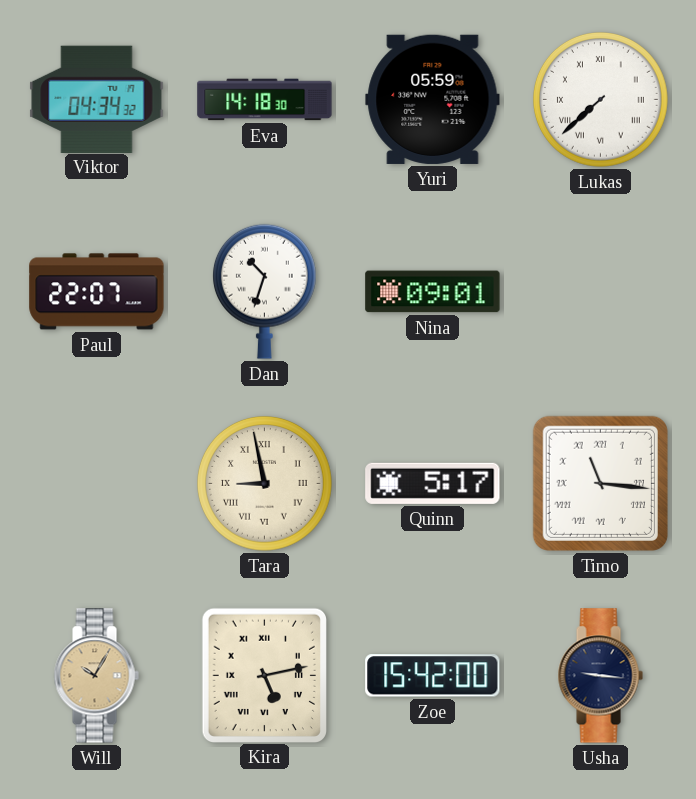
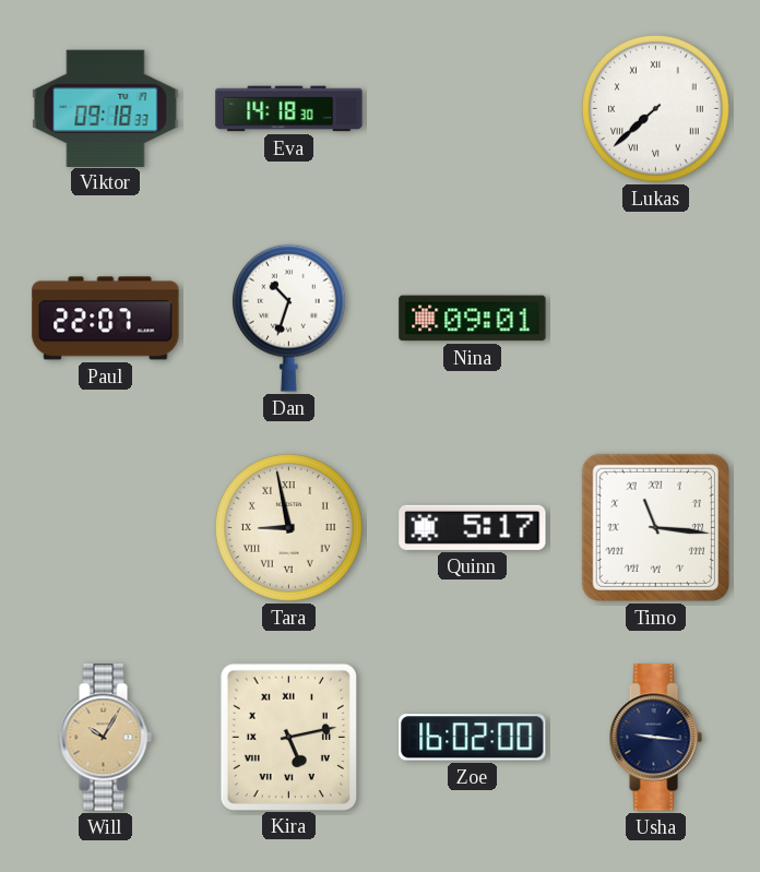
Viktor: 04:34 -> 09:18 (106, 108)
Yuri: 05:59 -> none (433, 99)
Zoe: 15:42 -> 16:02 (473, 738)
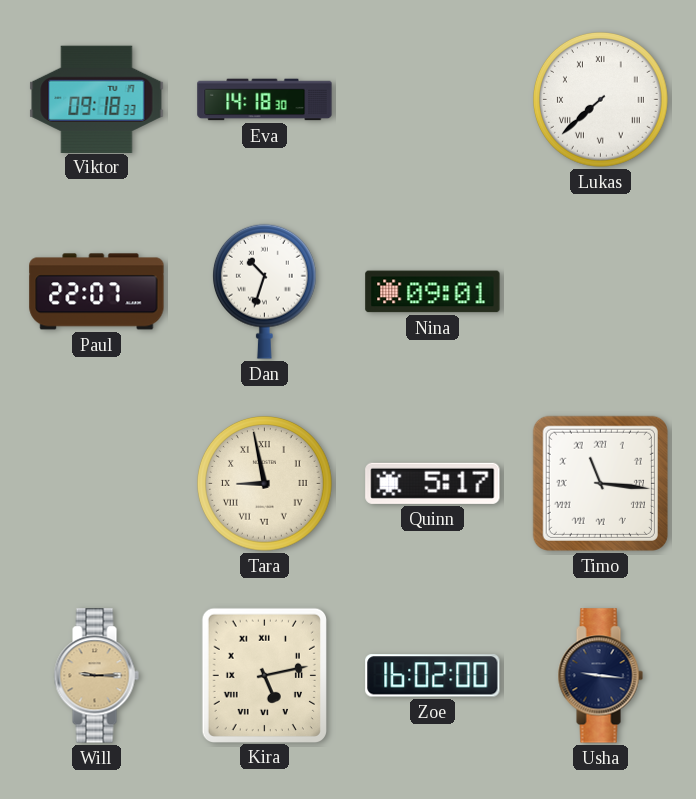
Will: 10:05 -> 9:15 (96, 676)
